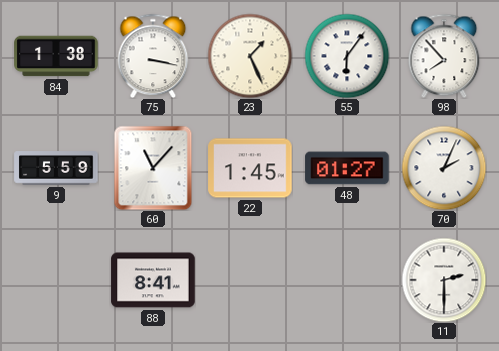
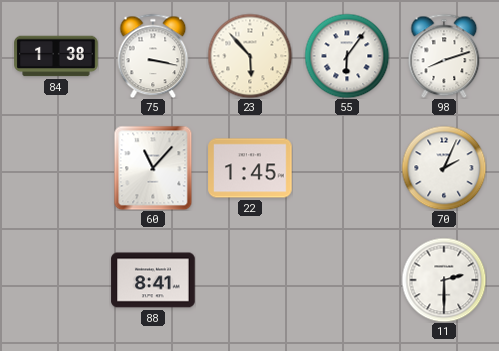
23: 1:26 -> 5:53 (250, 56)
98: 7:53 -> 8:12 (444, 56)
9: 5:59 -> none (56, 168)
48: 01:27 -> none (347, 168)
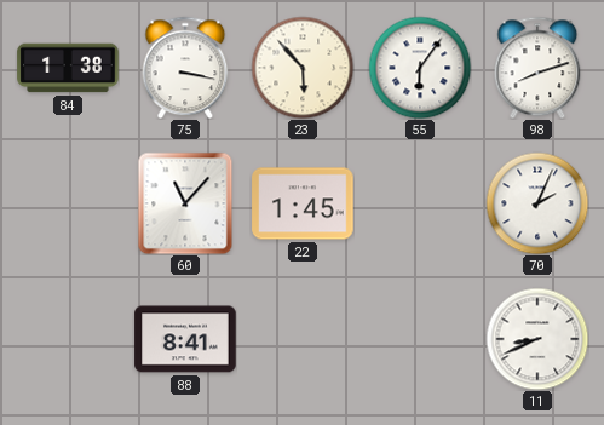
11: 2:30 -> 8:41 (537, 339)
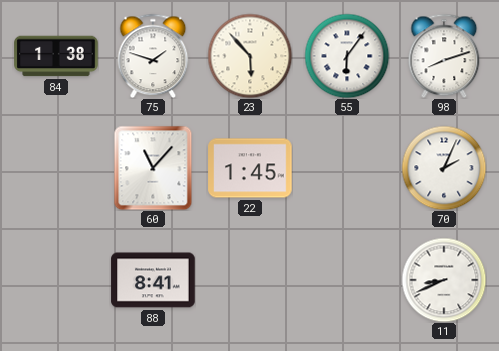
75: 3:17 -> 1:48 (153, 56)
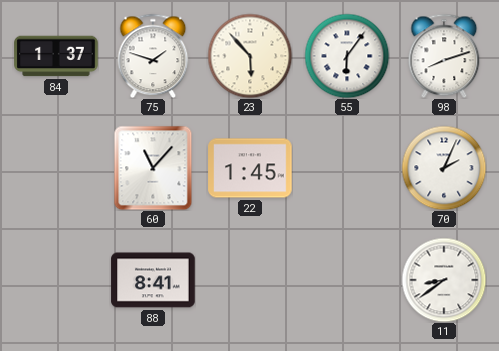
84: 1:38 -> 1:37 (56, 56)
11: 8:41 -> 8:39 (444, 280)
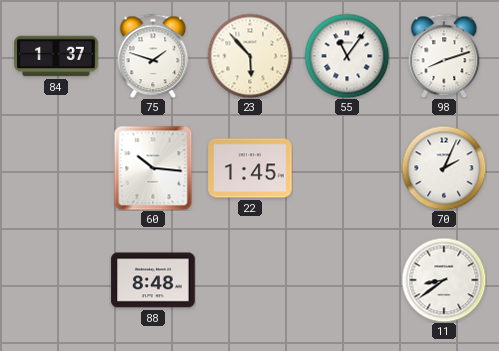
55: 6:06 -> 11:06 (347, 56)
60: 11:07 -> 10:16 (153, 168)
88: 8:41 -> 8:48 (153, 280)
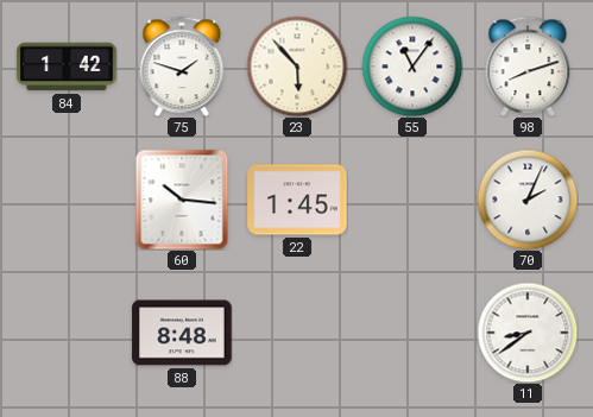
84: 1:37 -> 1:42 (67, 67)
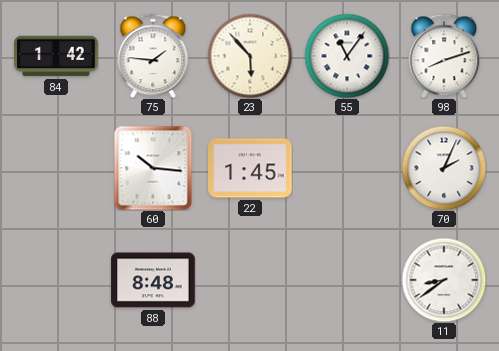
75: 1:48 -> 1:46 (153, 56)
